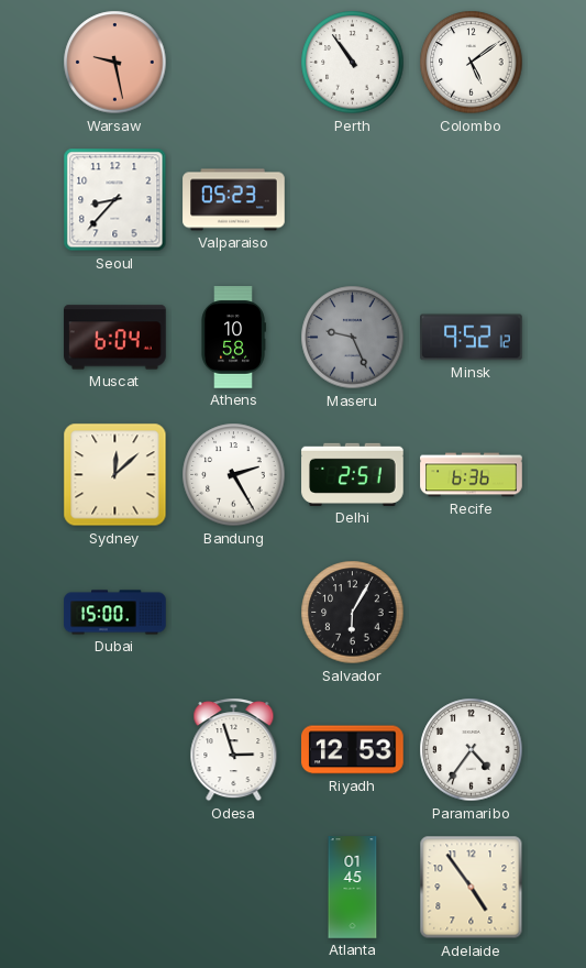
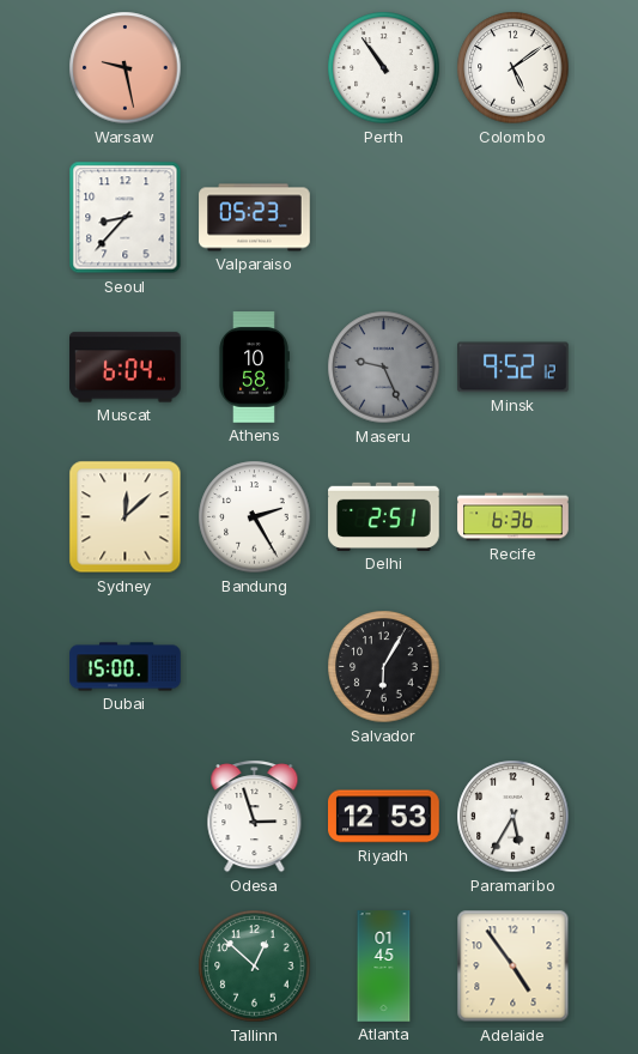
Paramaribo: 4:36 -> 5:35 (514, 817)
Tallinn: none -> 12:52 (255, 967)
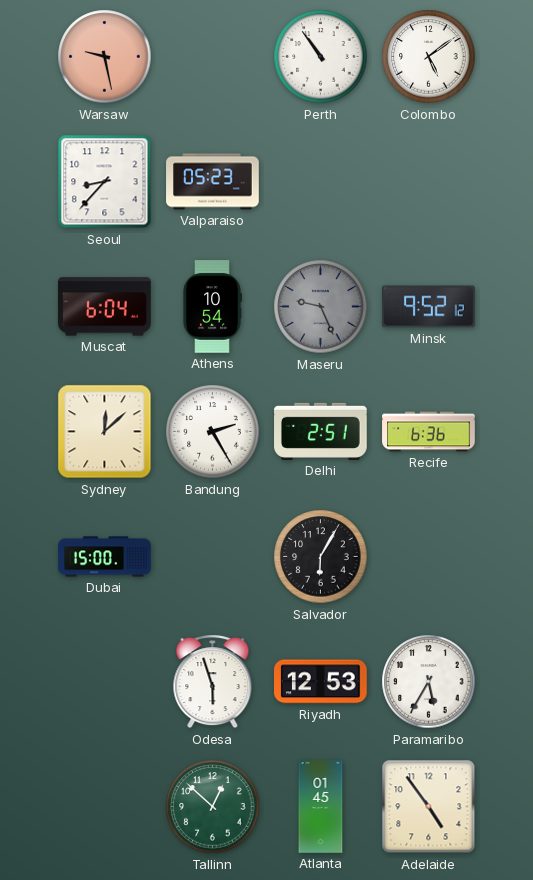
Athens: 10:58 -> 10:54 (212, 307)
Odesa: 2:57 -> 5:57 (213, 682)
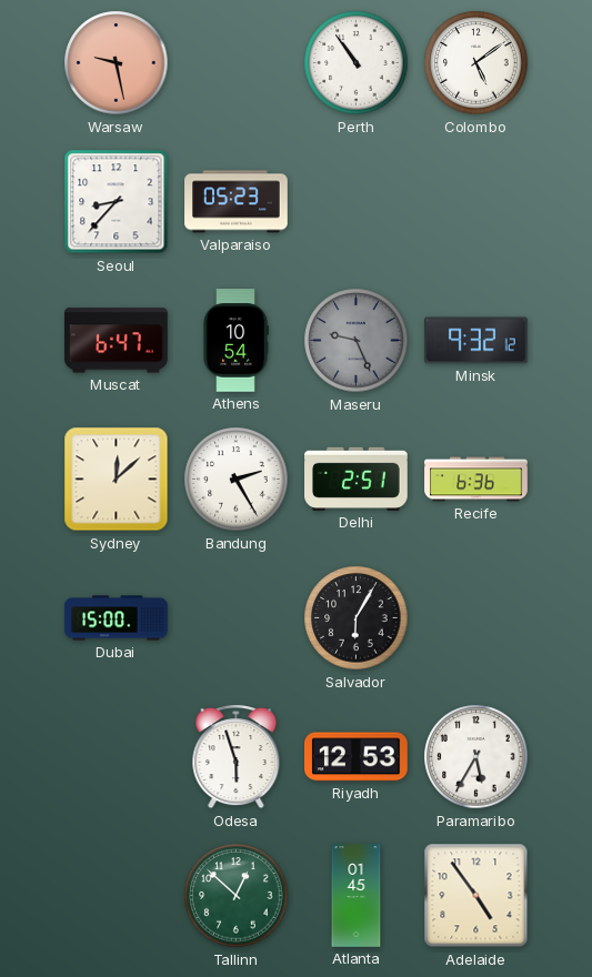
Muscat: 6:04 -> 6:47 (117, 341)
Minsk: 9:52 -> 9:32 (476, 341)
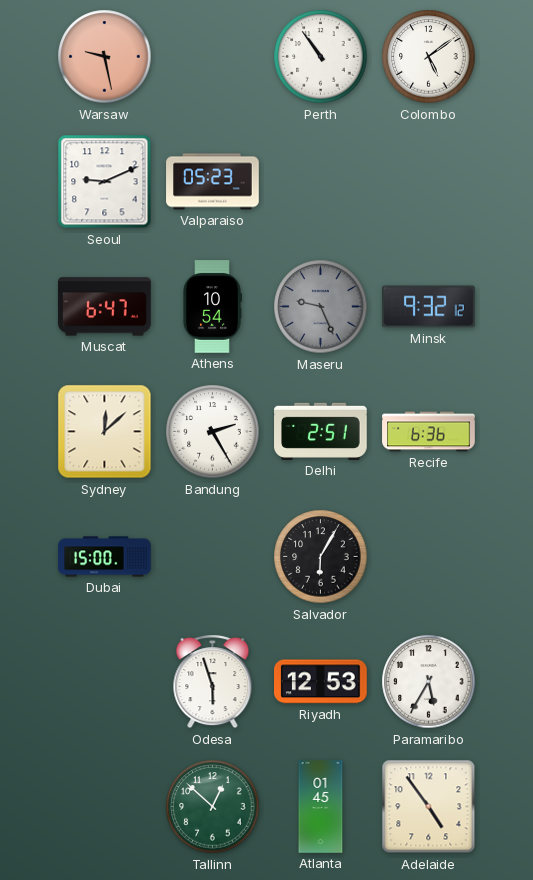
Seoul: 8:37 -> 9:11 (105, 182)
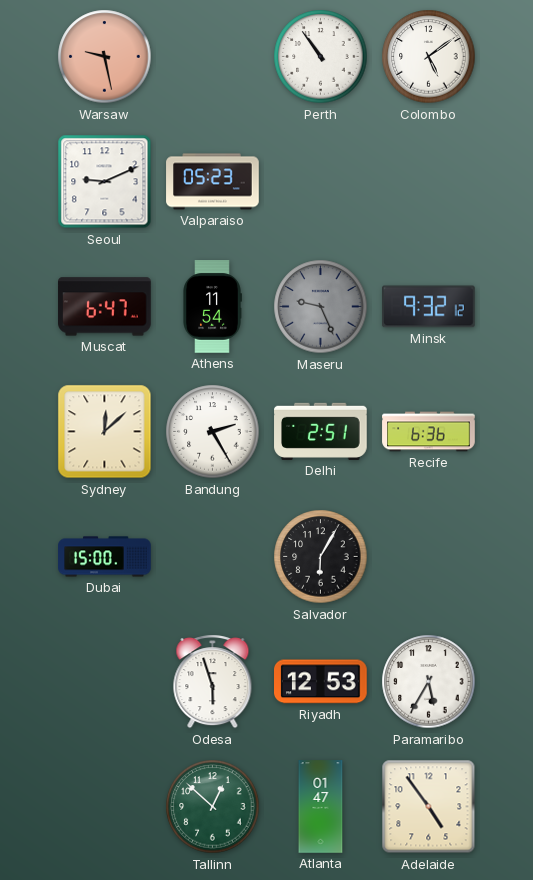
Athens: 10:54 -> 11:54 (212, 307)
Atlanta: 01:45 -> 01:47 (321, 807)
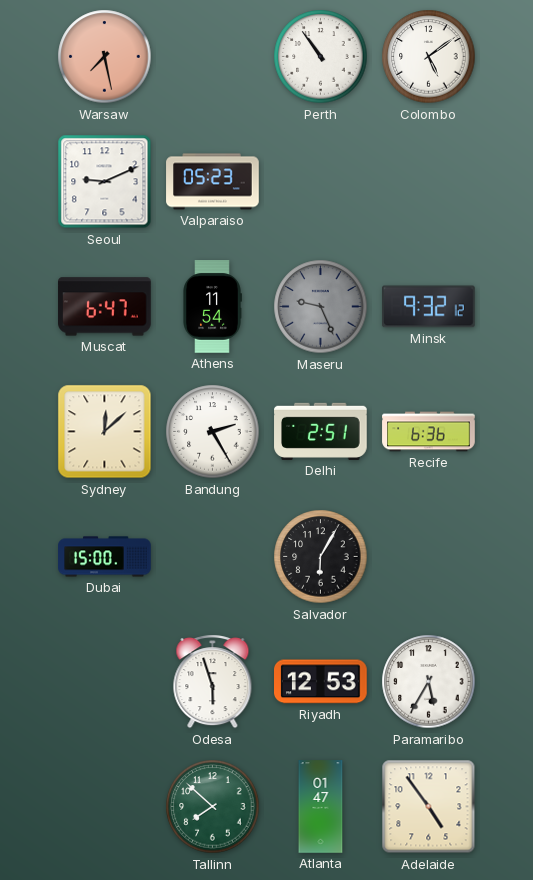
Warsaw: 9:28 -> 7:28 (105, 57)
Tallinn: 12:52 -> 7:52 (213, 807)
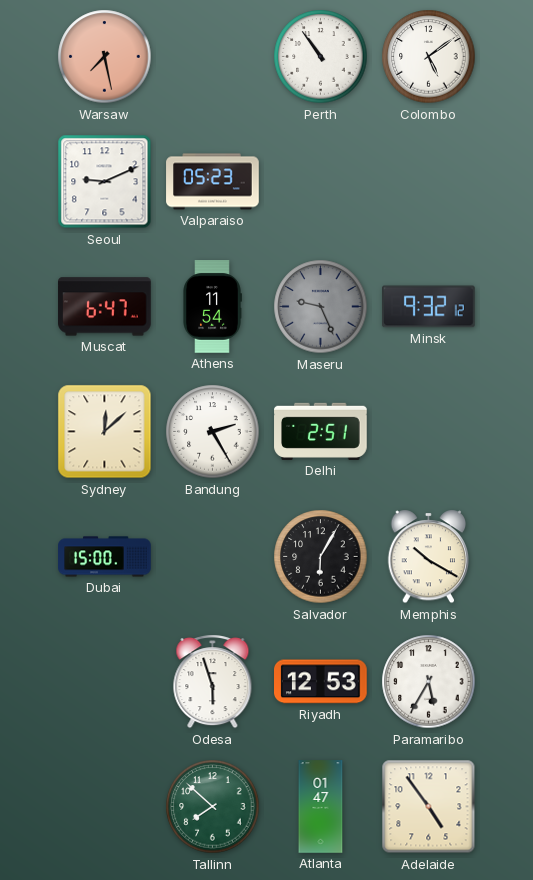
Recife: 6:36 -> none (429, 432)
Memphis: none -> 10:20 (429, 557)
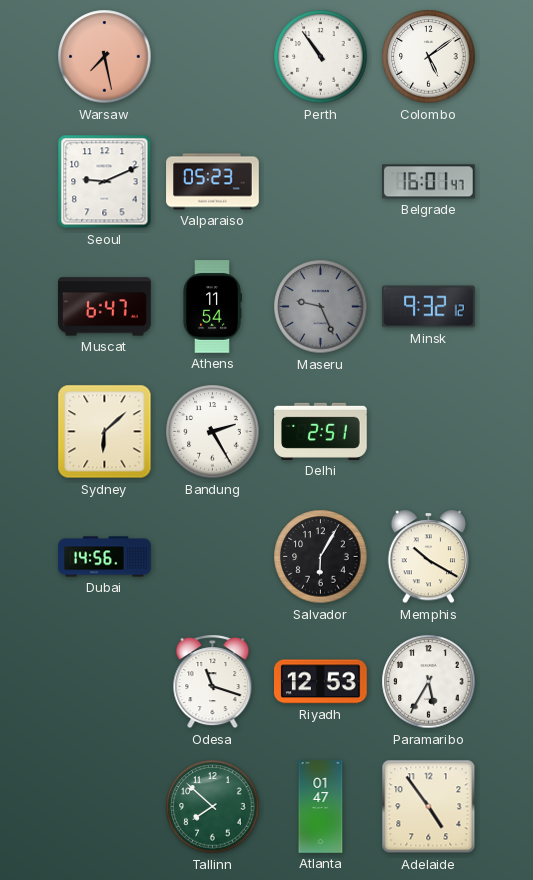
Belgrade: none -> 16:01 (429, 182)
Sydney: 12:08 -> 6:08 (105, 432)
Dubai: 15:00 -> 14:56 (105, 557)
Odesa: 5:57 -> 11:18 (213, 682)
